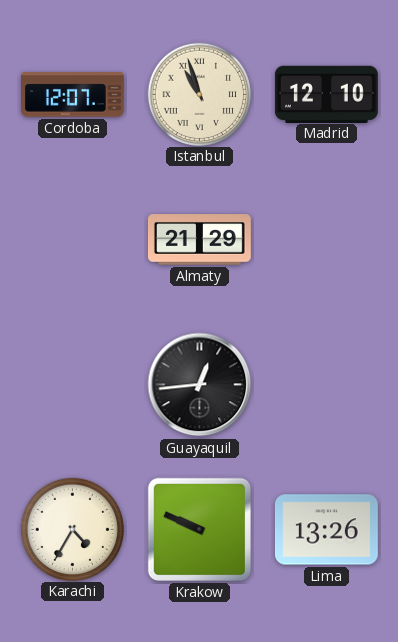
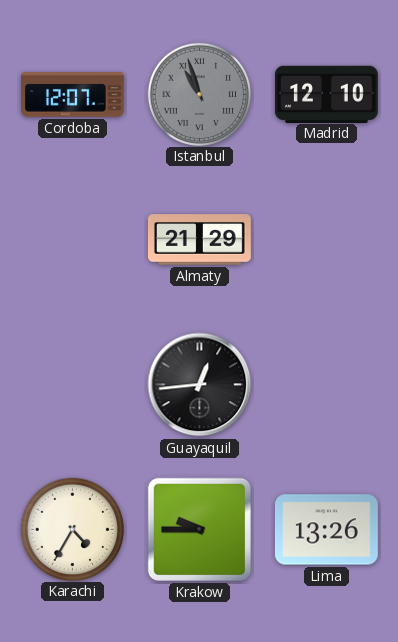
Istanbul dial: cream -> grey (199, 94)
Krakow: 9:49 -> 9:45 (199, 529)
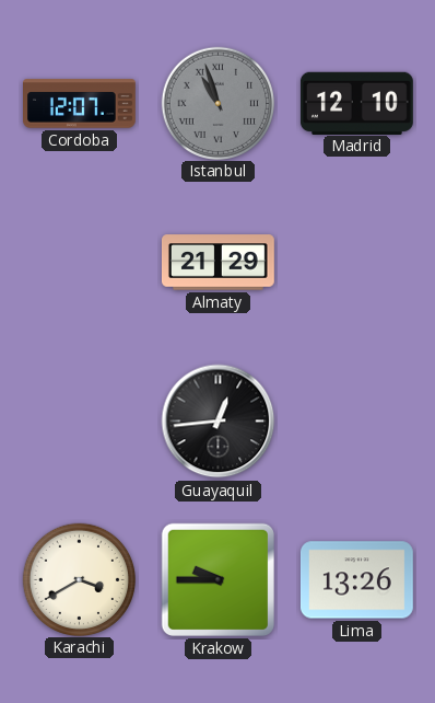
Karachi: 4:35 -> 3:40 (79, 579)
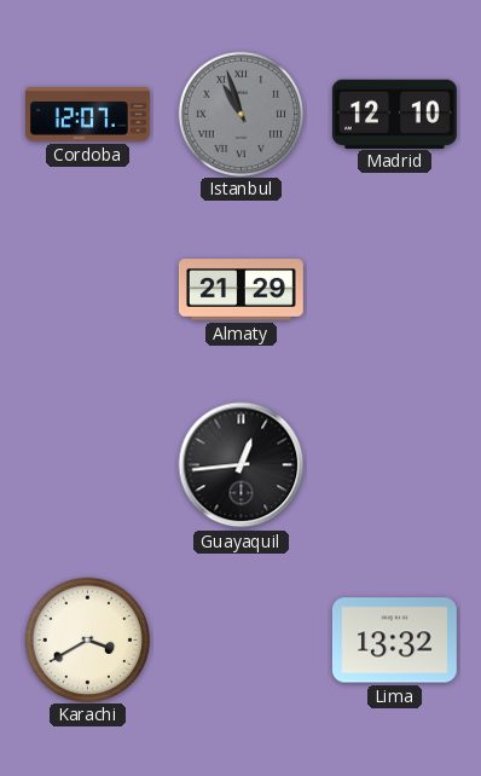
Krakow: 9:45 -> none (217, 579)
Lima: 13:26 -> 13:32 (394, 641)
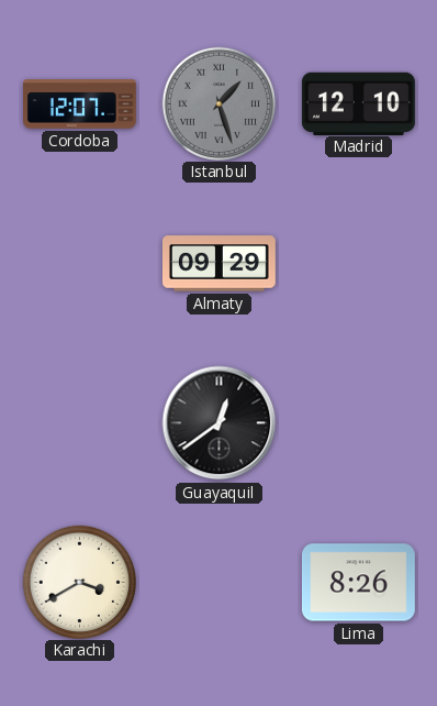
Istanbul: 10:57 -> 1:27 (218, 103)
Almaty: 21:29 -> 09:29 (218, 264)
Guayaquil: 12:44 -> 12:39 (220, 423)
Lima: 13:32 -> 8:26 (358, 583)
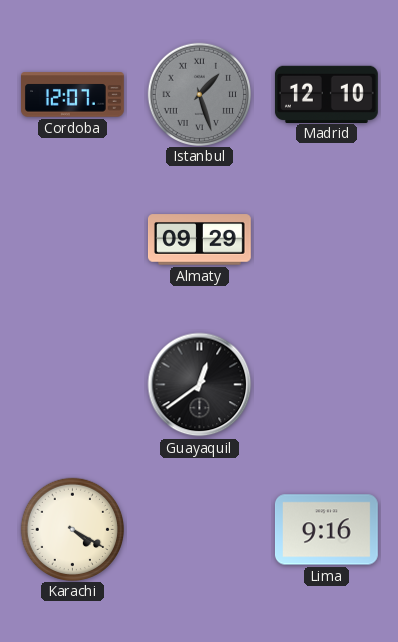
Karachi: 3:40 -> 4:20 (72, 529)
Lima: 8:26 -> 9:16 (326, 530)
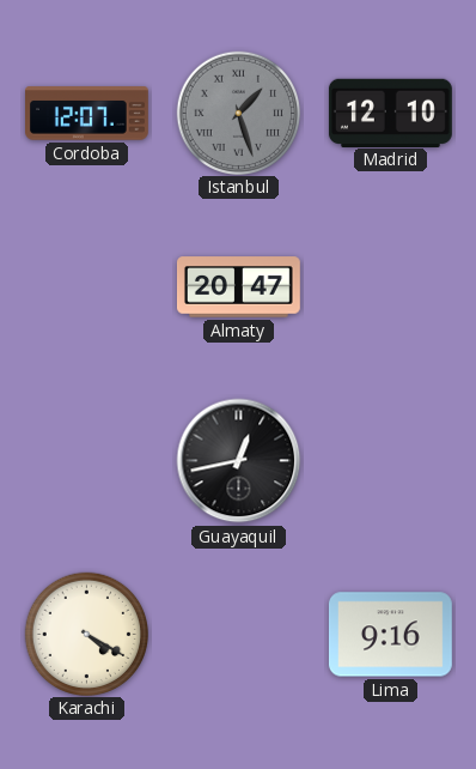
Almaty: 09:29 -> 20:47 (238, 287)
Guayaquil: 12:39 -> 12:43 (239, 461)
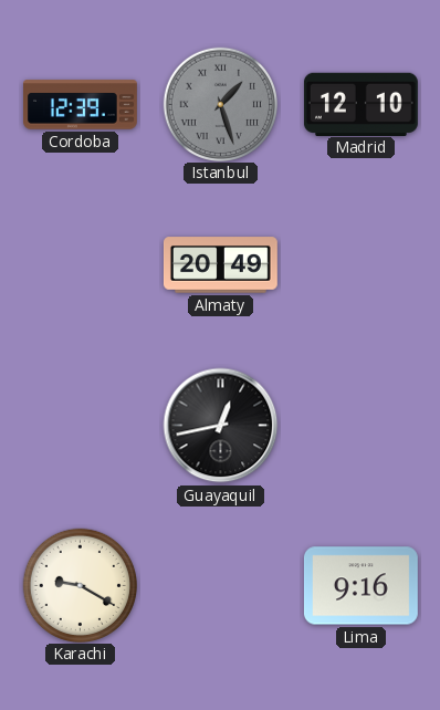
Cordoba: 12:07 -> 12:39 (81, 105)
Almaty: 20:47 -> 20:49 (220, 265)
Karachi: 4:20 -> 9:20 (80, 585)
